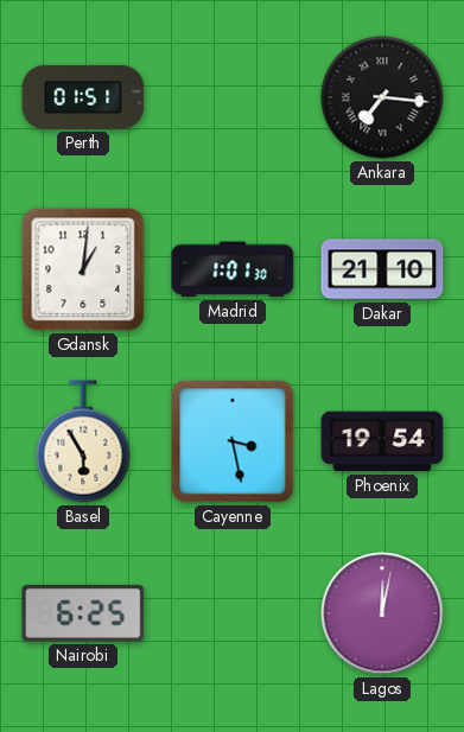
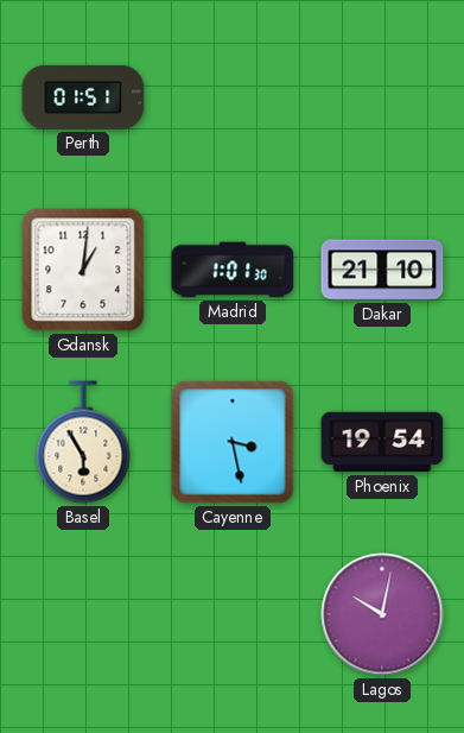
Ankara: 7:16 -> none (382, 97)
Nairobi: 6:25 -> none (83, 613)
Lagos: 12:02 -> 10:02 (382, 614)
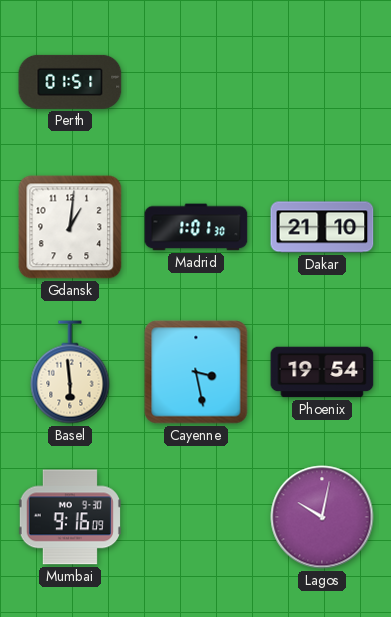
Basel: 5:55 -> 5:59 (70, 372)
Mumbai: none -> 9:16 (70, 517)
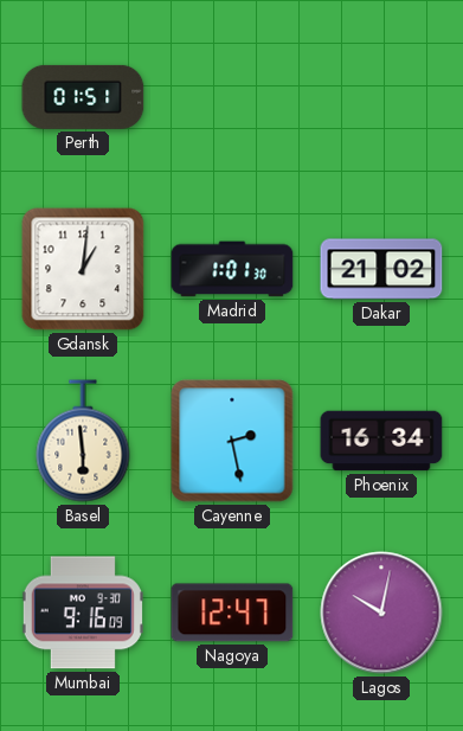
Dakar: 21:10 -> 21:02 (381, 269)
Cayenne: 3:28 -> 2:28 (232, 441)
Phoenix: 19:54 -> 16:34 (381, 441)
Nagoya: none -> 12:47 (232, 613)
